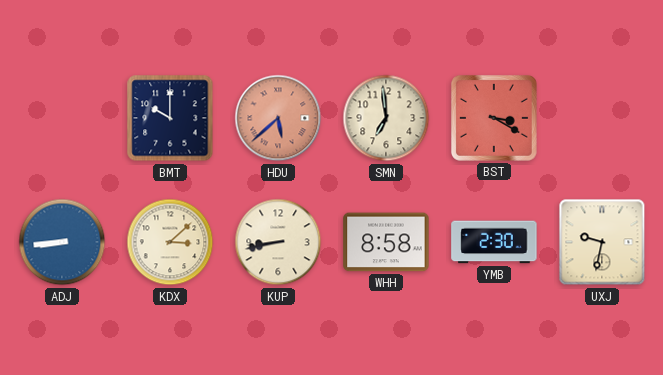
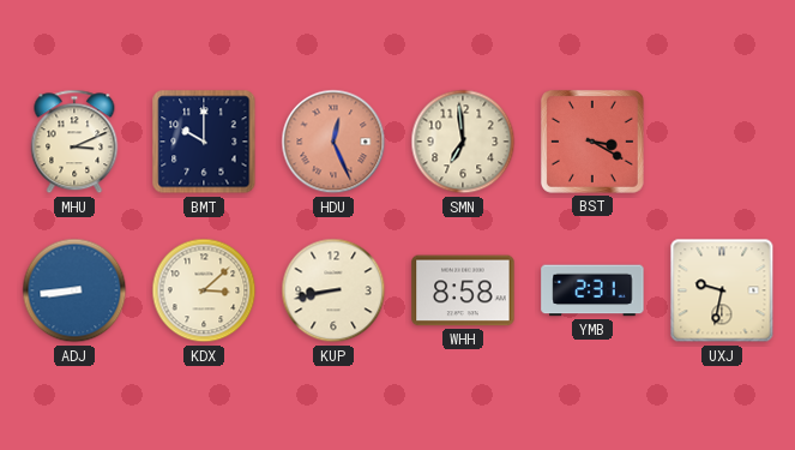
MHU: none -> 3:11 (74, 142)
HDU: 5:38 -> 12:26 (333, 142)
YMB: 2:30 -> 2:31 (592, 290)
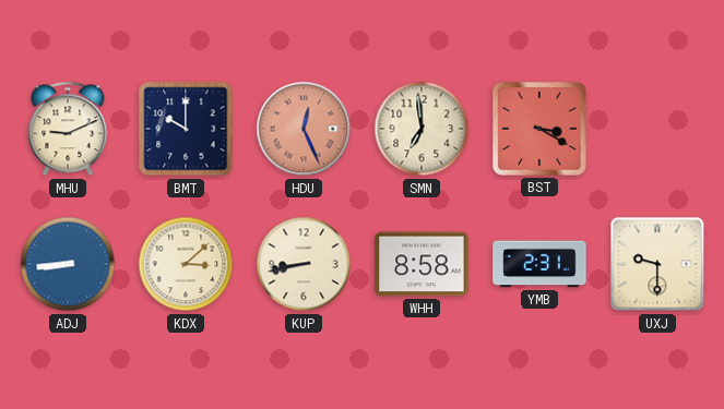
MHU: 3:11 -> 9:11 (68, 129)
UXJ: 9:32 -> 9:30 (657, 264)
